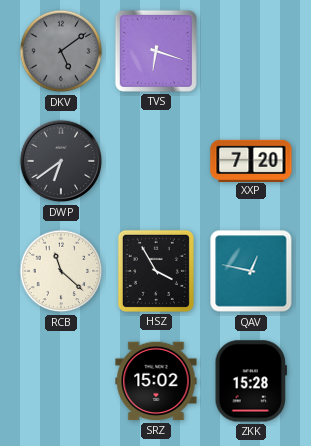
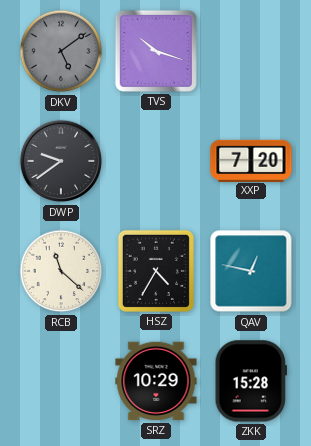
TVS: 6:18 -> 10:18 (156, 51)
DWP: 6:39 -> 9:39 (61, 161)
HSZ: 3:55 -> 4:35 (156, 271)
SRZ: 15:02 -> 10:29 (156, 381)
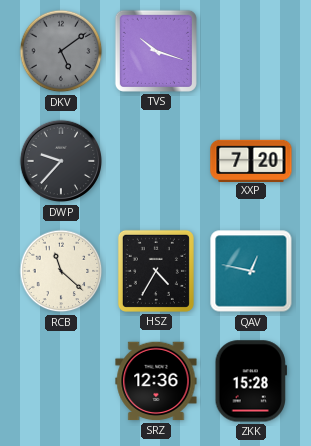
DWP: 9:39 -> 9:37 (61, 161)
SRZ: 10:29 -> 12:36 (156, 381)
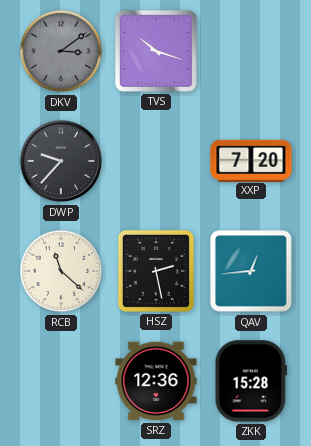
DKV: 5:09 -> 3:09 (61, 51)
HSZ: 4:35 -> 2:28 (156, 271)
QAV: 12:47 -> 12:44 (251, 271)
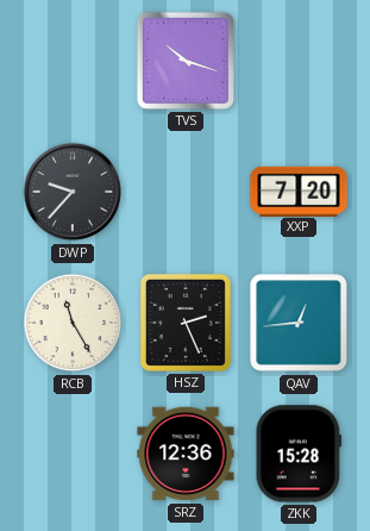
DKV: 3:09 -> none (61, 51)
RCB: 11:22 -> 11:25 (73, 323)
HSZ: 2:28 -> 2:26 (186, 323)
